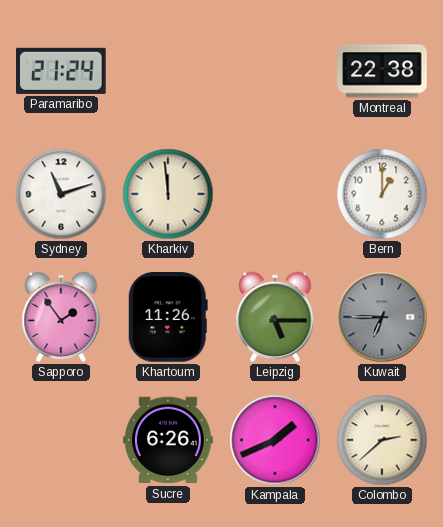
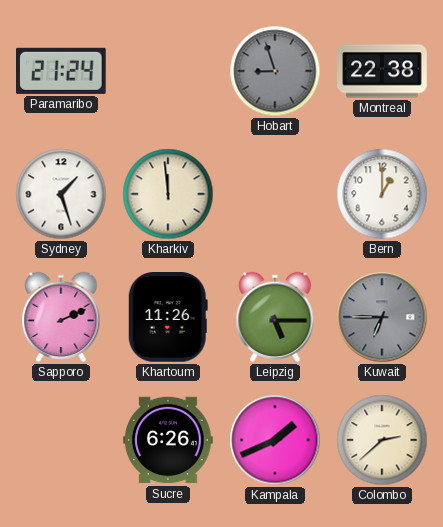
Hobart: none -> 8:57 (275, 71)
Sydney: 11:12 -> 1:27 (61, 194)
Sapporo: 1:54 -> 2:11 (61, 317)
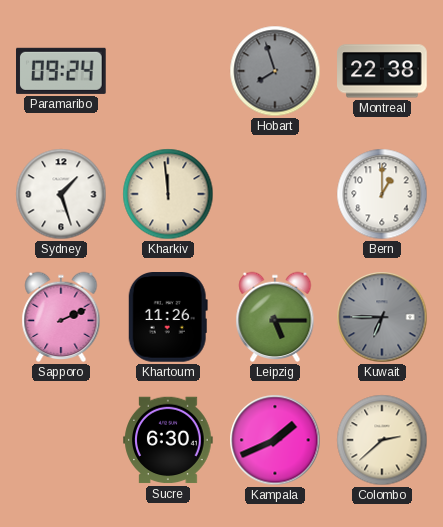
Paramaribo: 21:24 -> 09:24 (62, 71)
Hobart: 8:57 -> 7:57 (275, 71)
Sucre: 6:26 -> 6:30 (168, 440)
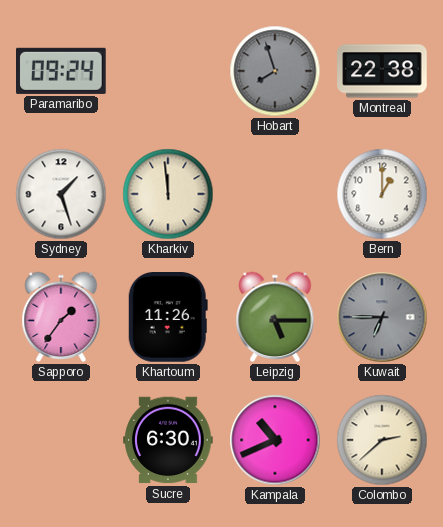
Sapporo: 2:11 -> 1:36 (61, 317)
Kampala: 1:41 -> 10:41 (275, 440)
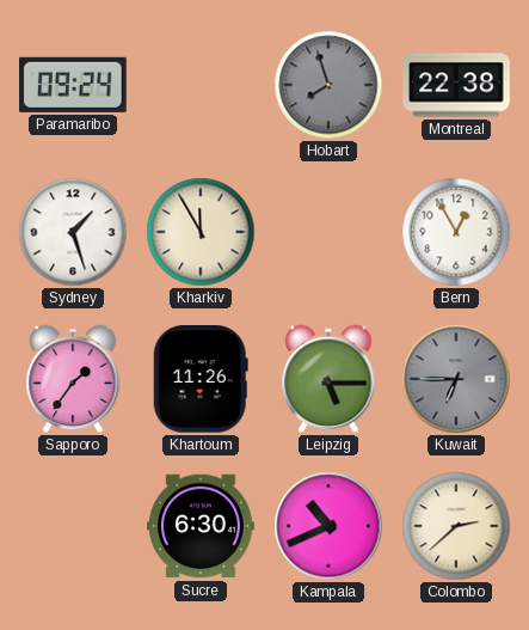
Kharkiv: 11:59 -> 11:55 (201, 232)
Bern: 1:00 -> 12:55 (456, 232)
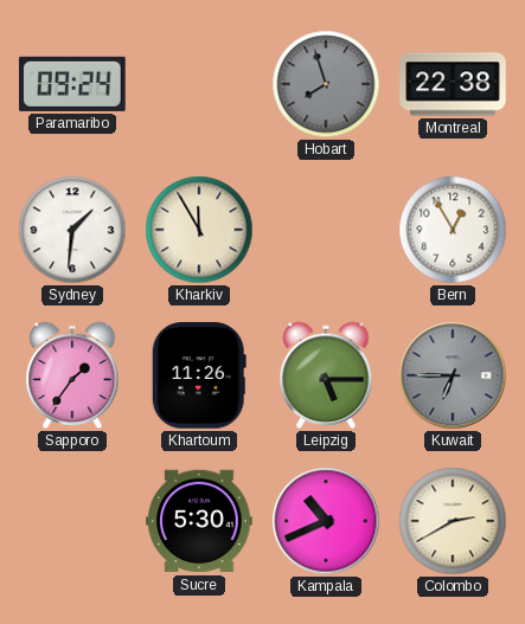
Sydney: 1:27 -> 1:31 (72, 230)
Sucre: 6:30 -> 5:30 (199, 521)
Colombo: 2:38 -> 2:40 (453, 521)
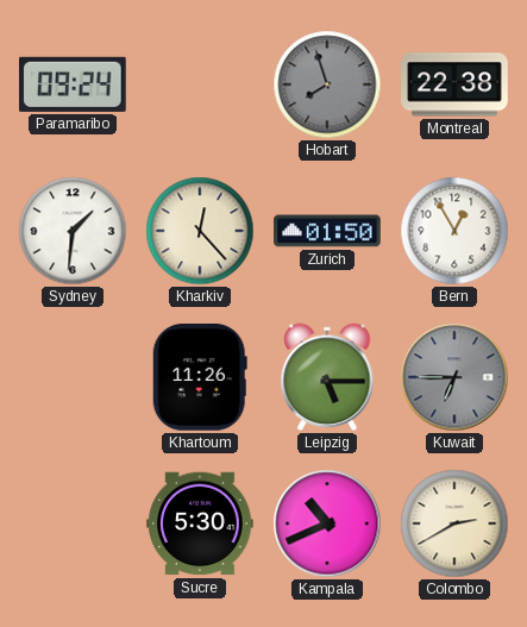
Kharkiv: 11:55 -> 12:23 (200, 231)
Zurich: none -> 01:50 (327, 231)
Sapporo: 1:36 -> none (72, 375)
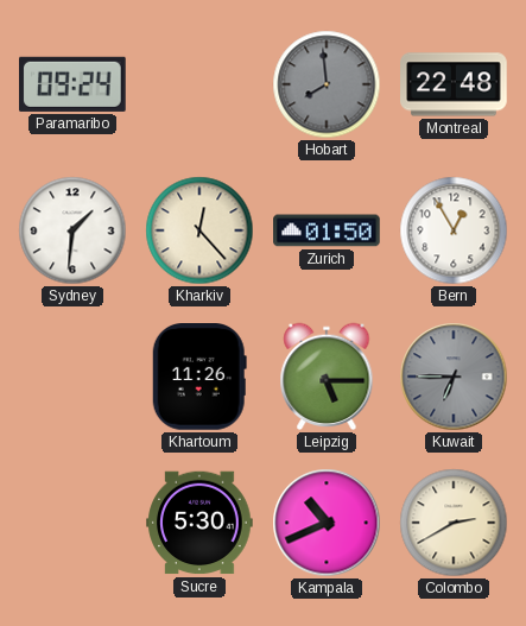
Hobart: 7:57 -> 7:59 (327, 84)
Montreal: 22:38 -> 22:48 (454, 84)
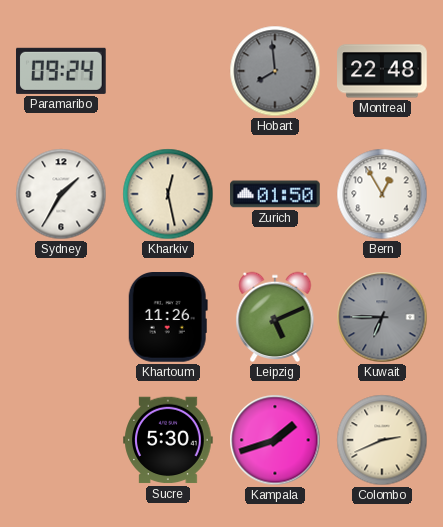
Sydney: 1:31 -> 1:35 (61, 194)
Kharkiv: 12:23 -> 12:28 (168, 194)
Leipzig: 5:15 -> 5:11 (275, 317)
Kampala: 10:41 -> 1:42 (275, 440)
Colombo: 2:40 -> 2:41 (382, 440)
